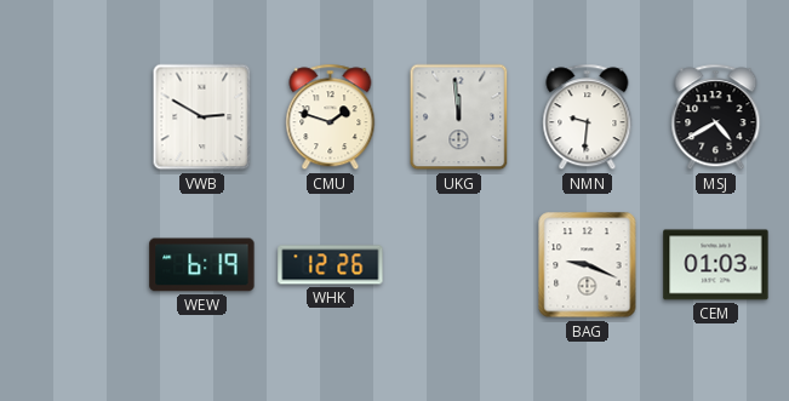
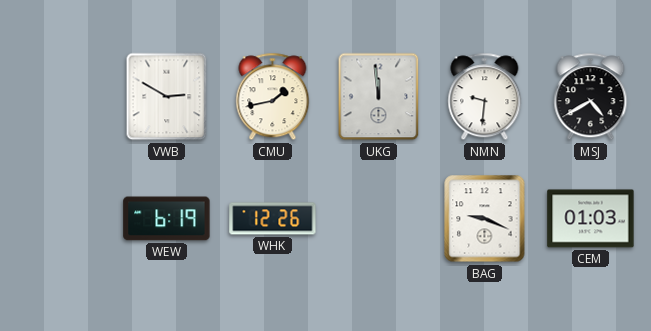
CMU: 1:48 -> 1:43 (273, 97)
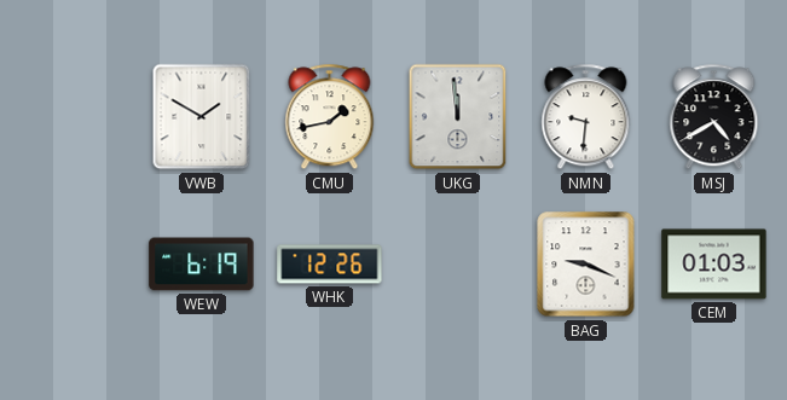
VWB: 2:50 -> 1:50 (202, 117)
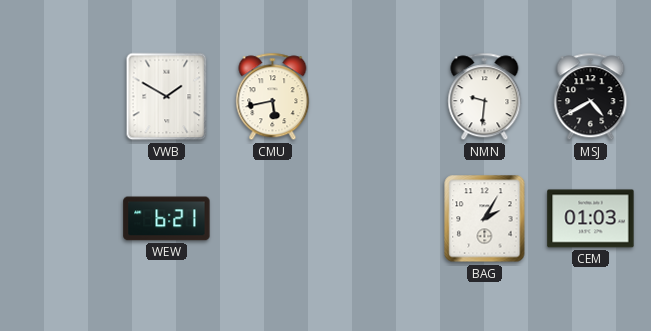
CMU: 1:43 -> 5:43 (273, 97)
UKG: 11:59 -> none (458, 117)
WEW: 6:19 -> 6:21 (167, 219)
WHK: 12:26 -> none (330, 265)
BAG: 9:19 -> 2:05 (485, 219)
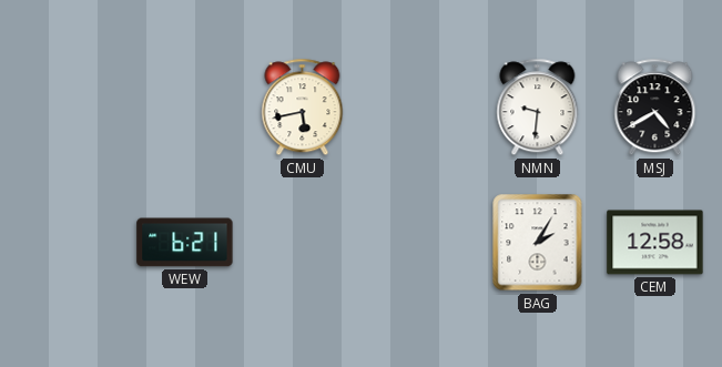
VWB: 1:50 -> none (167, 97)
CEM: 01:03 -> 12:58 (655, 243)
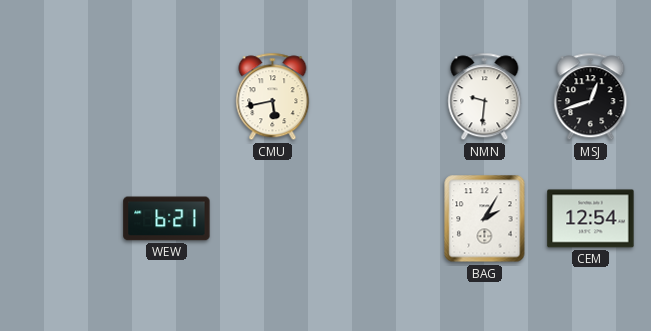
MSJ: 4:40 -> 12:42 (591, 97)
CEM: 12:58 -> 12:54 (591, 219)
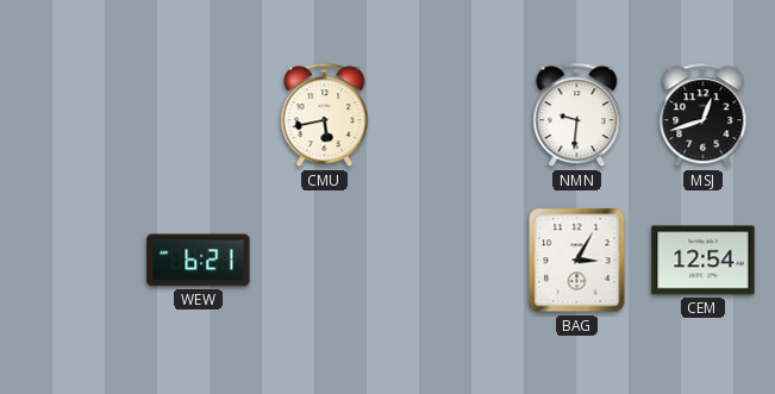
BAG: 2:05 -> 3:05 (577, 261)
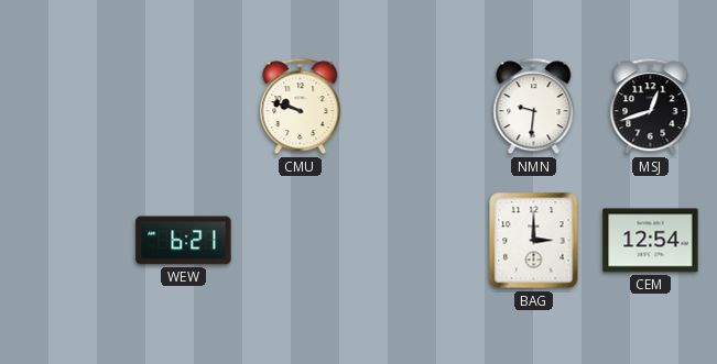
CMU: 5:43 -> 9:48 (301, 107)
BAG: 3:05 -> 3:00 (534, 241)
